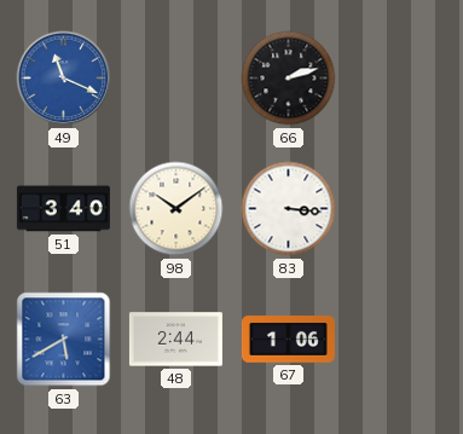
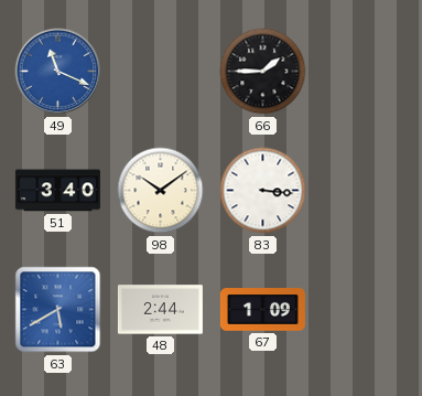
66: 2:12 -> 1:45 (263, 72)
67: 1:06 -> 1:09 (262, 310)
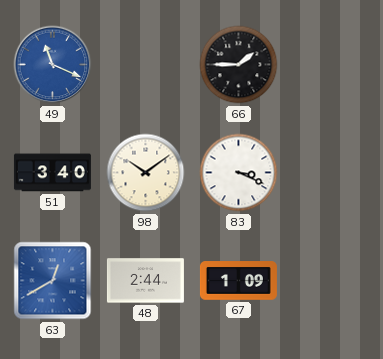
83: 3:16 -> 3:19 (239, 173)
63: 5:40 -> 12:40 (53, 281)
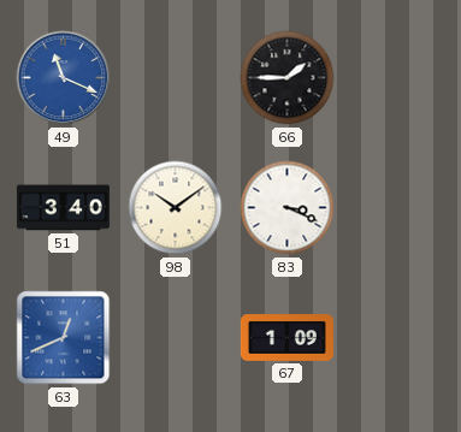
63: 12:40 -> 12:41 (64, 338)
48: 2:44 -> none (145, 281)
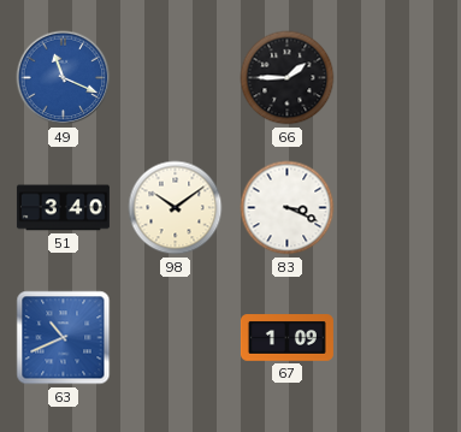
63: 12:41 -> 10:41 (64, 338)
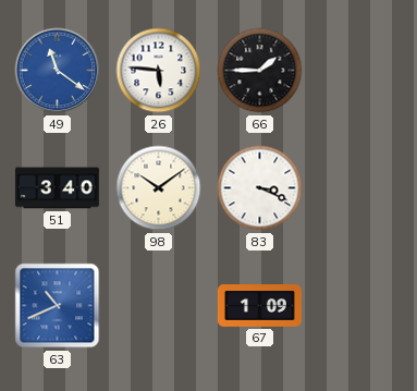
49: 11:19 -> 11:21 (58, 71)
26: none -> 5:46 (159, 71)
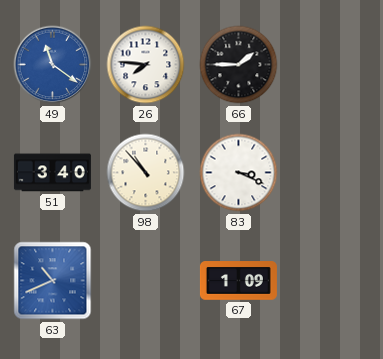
26: 5:46 -> 7:46 (146, 65)
98: 10:09 -> 10:53 (146, 173)
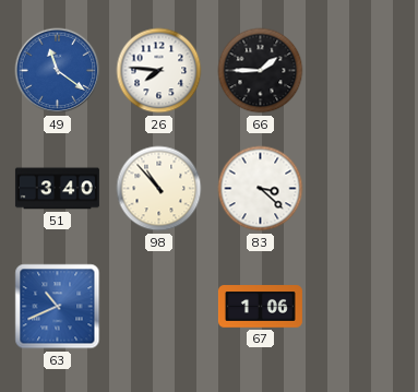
83: 3:19 -> 3:22 (261, 189)
67: 1:09 -> 1:06 (260, 307)
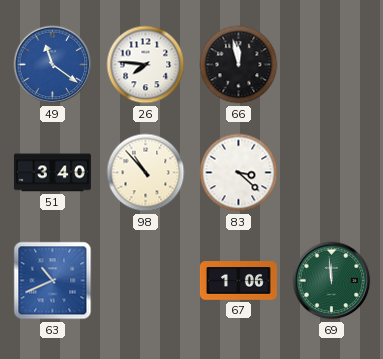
66: 1:45 -> 11:58 (239, 65)
69: none -> 11:59 (332, 281)
